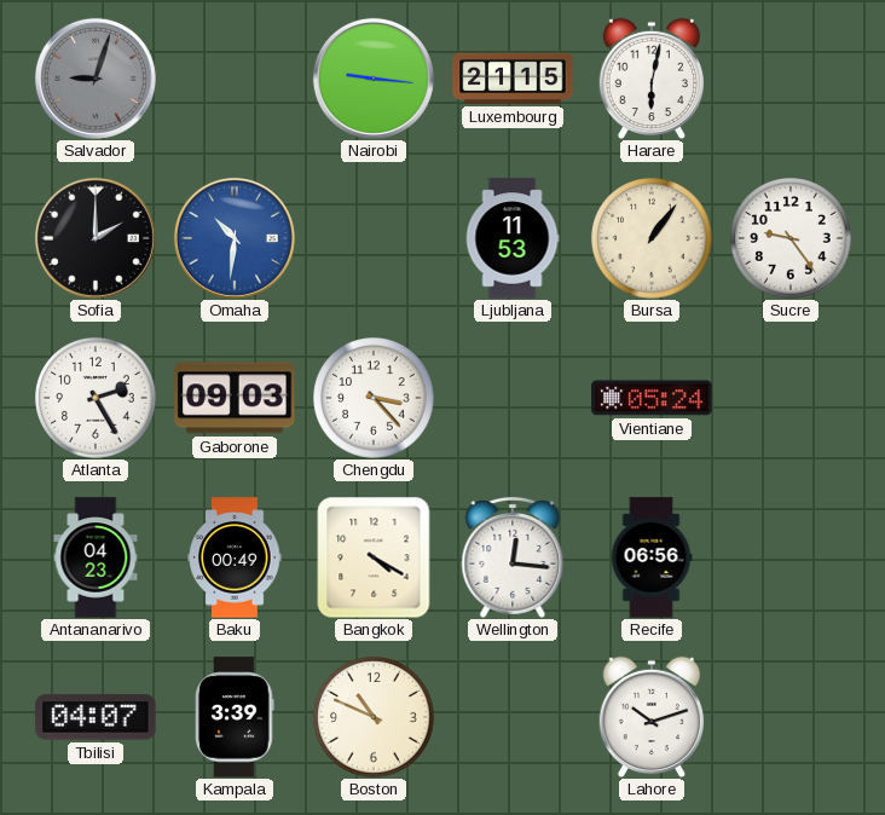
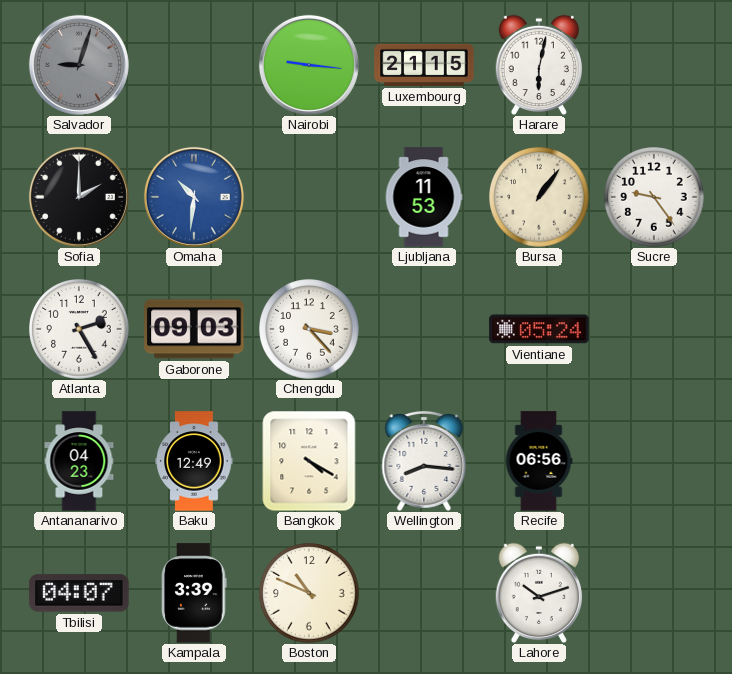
Baku: 00:49 -> 12:49 (194, 461)
Wellington: 12:16 -> 8:16 (424, 461)
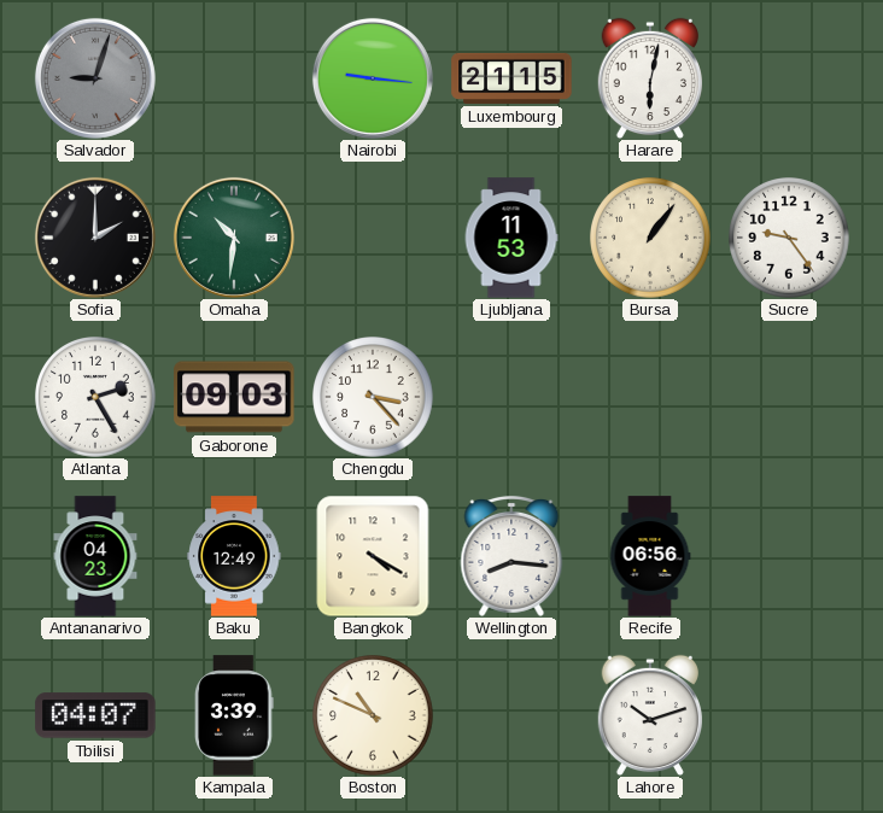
Omaha dial: blue -> green (234, 238)
Vientiane: 05:24 -> none (539, 329)
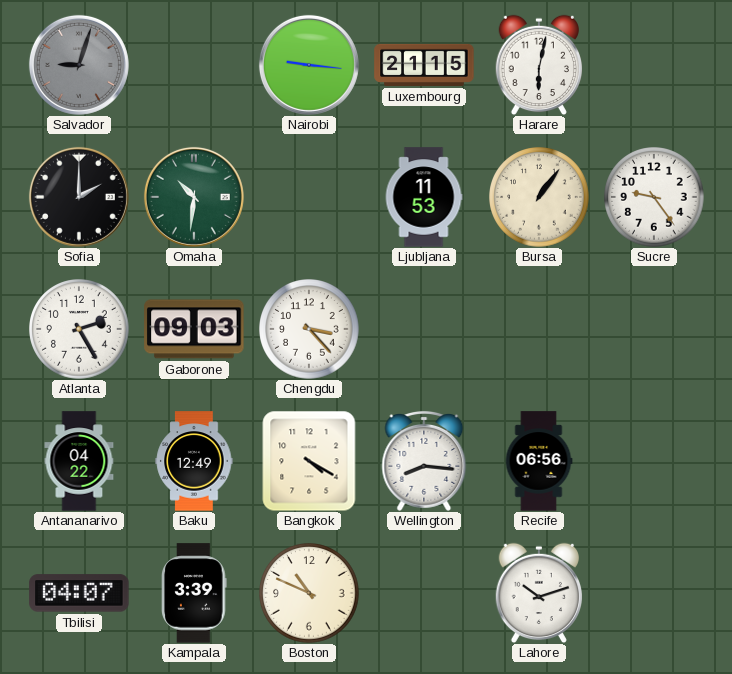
Antananarivo: 04:23 -> 04:22 (79, 461)
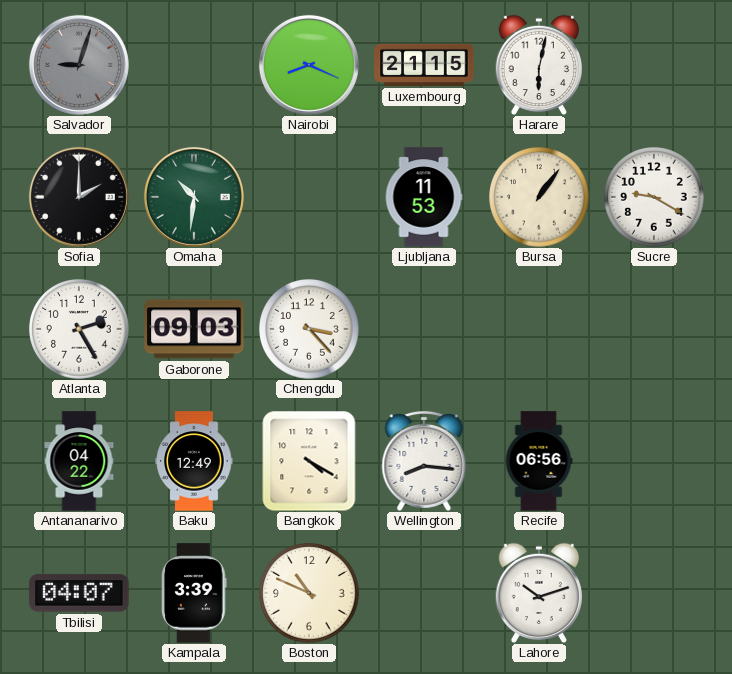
Nairobi: 9:16 -> 8:19 (309, 65)
Sucre: 9:24 -> 9:20 (654, 197)
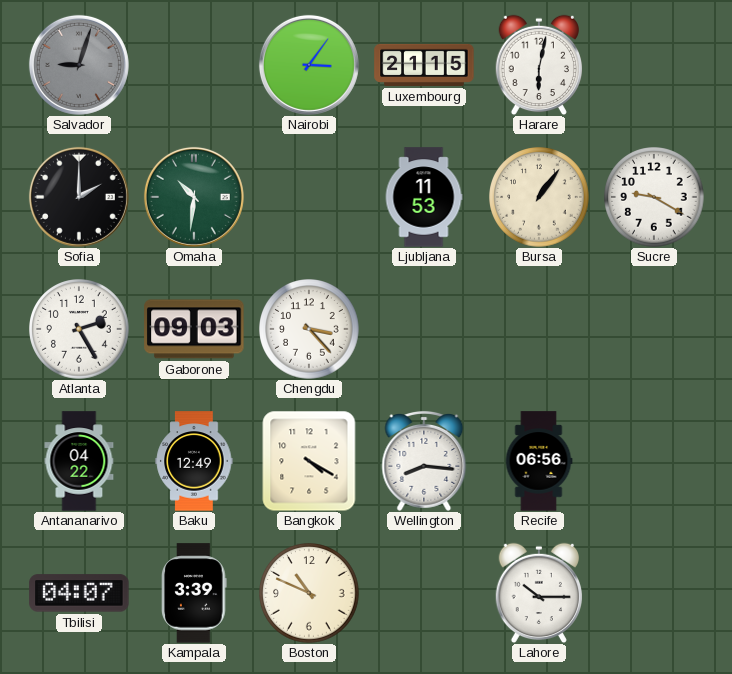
Nairobi: 8:19 -> 3:06 (309, 65)
Lahore: 10:12 -> 10:15 (538, 593)
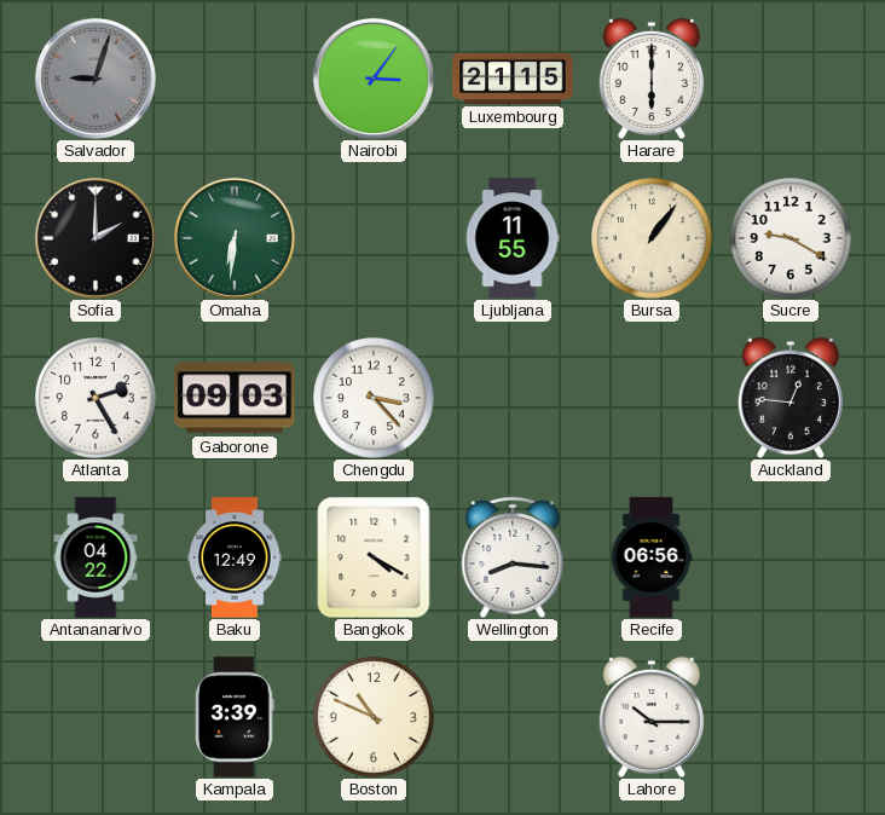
Harare: 6:02 -> 6:00 (650, 79)
Omaha: 10:31 -> 6:31 (235, 238)
Ljubljana: 11:53 -> 11:55 (513, 238)
Auckland: none -> 12:46 (789, 398)
Tbilisi: 04:07 -> none (79, 593)
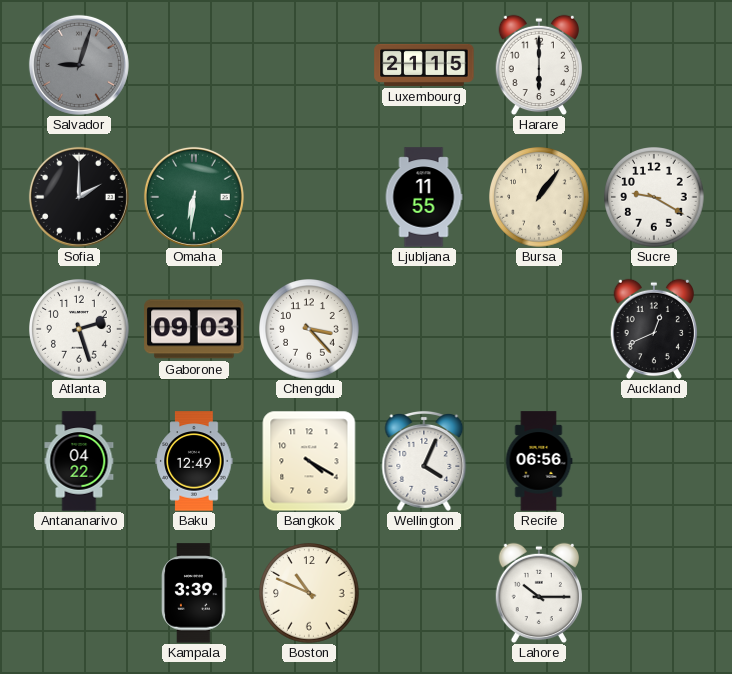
Nairobi: 3:06 -> none (374, 79)
Atlanta: 2:25 -> 2:27 (79, 329)
Auckland: 12:46 -> 12:41 (653, 329)
Wellington: 8:16 -> 4:04 (424, 461)
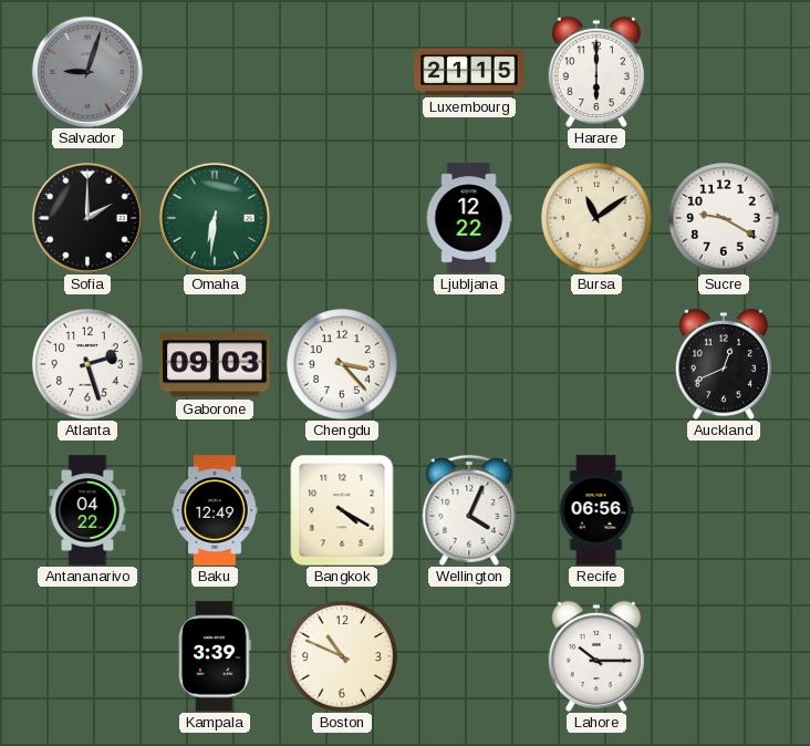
Ljubljana: 11:55 -> 12:22 (469, 218)
Bursa: 1:06 -> 11:09 (596, 218)
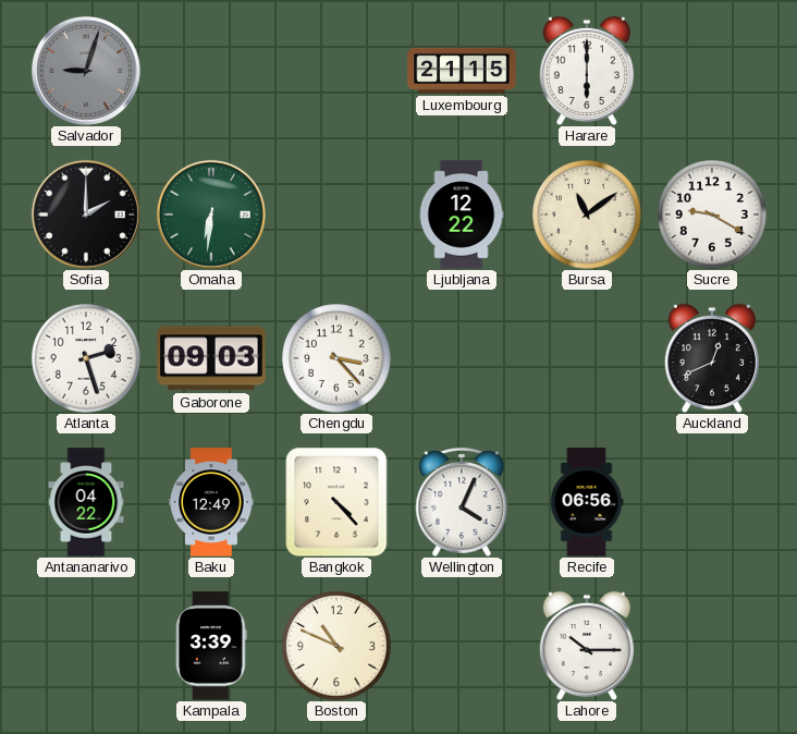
Bangkok: 4:20 -> 4:23 (336, 502)
